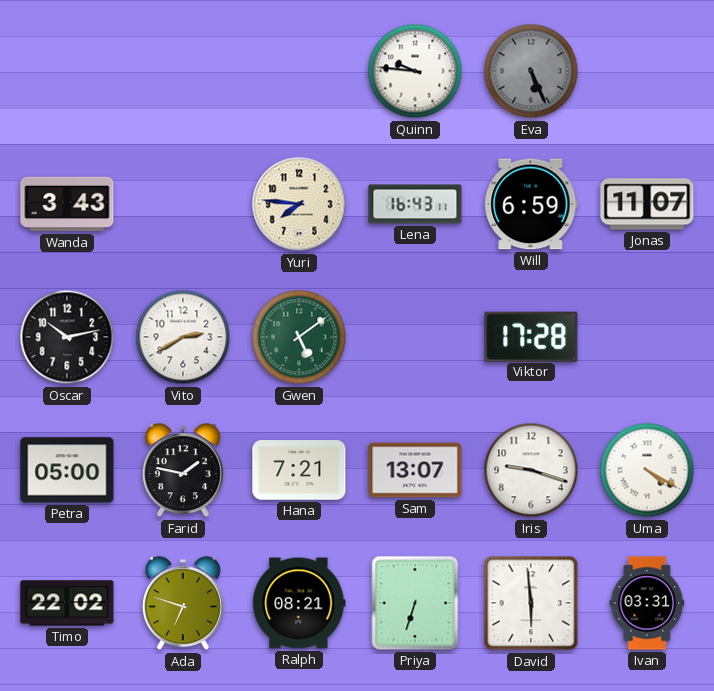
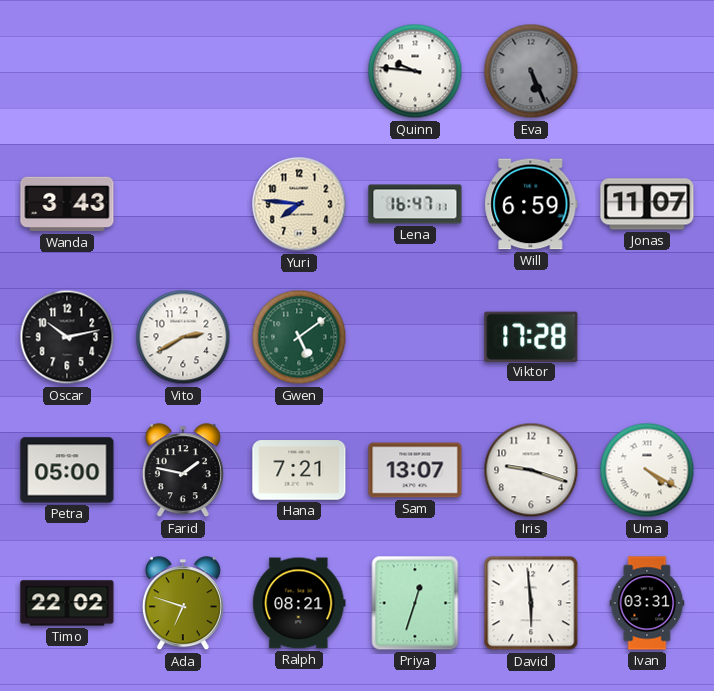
Lena: 16:43 -> 16:47 (415, 204)
Priya: 6:33 -> 12:33 (415, 603)
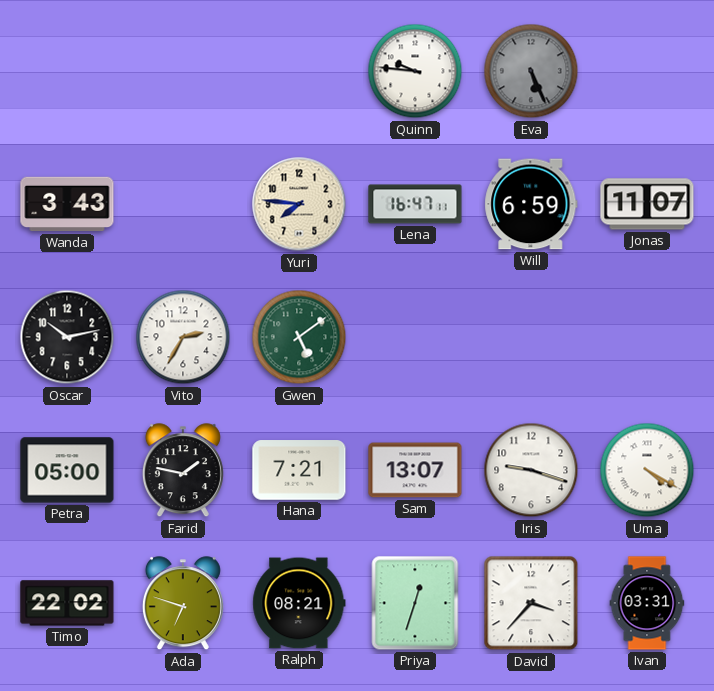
Vito: 2:40 -> 2:35 (183, 337)
Viktor: 17:28 -> none (531, 336)
David: 5:59 -> 3:37 (531, 603)
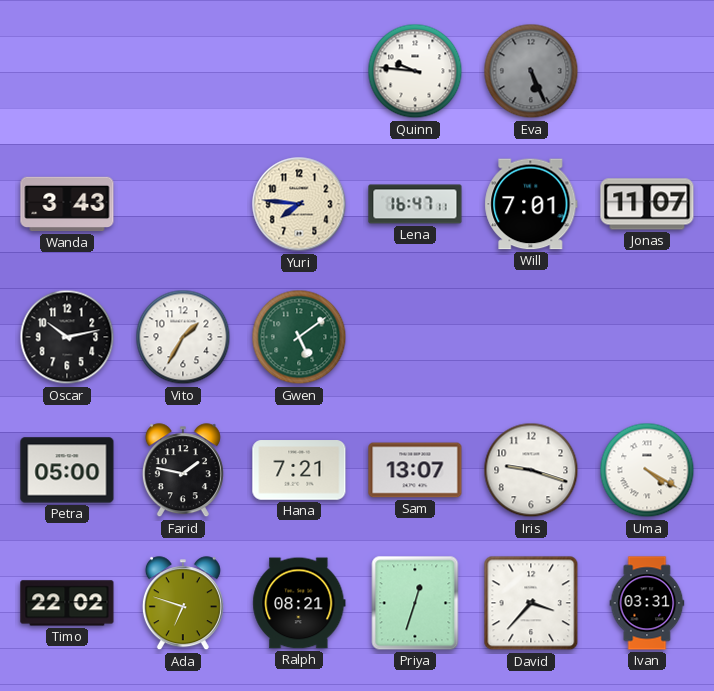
Will: 6:59 -> 7:01 (531, 204)
Vito: 2:35 -> 1:35 (183, 337)
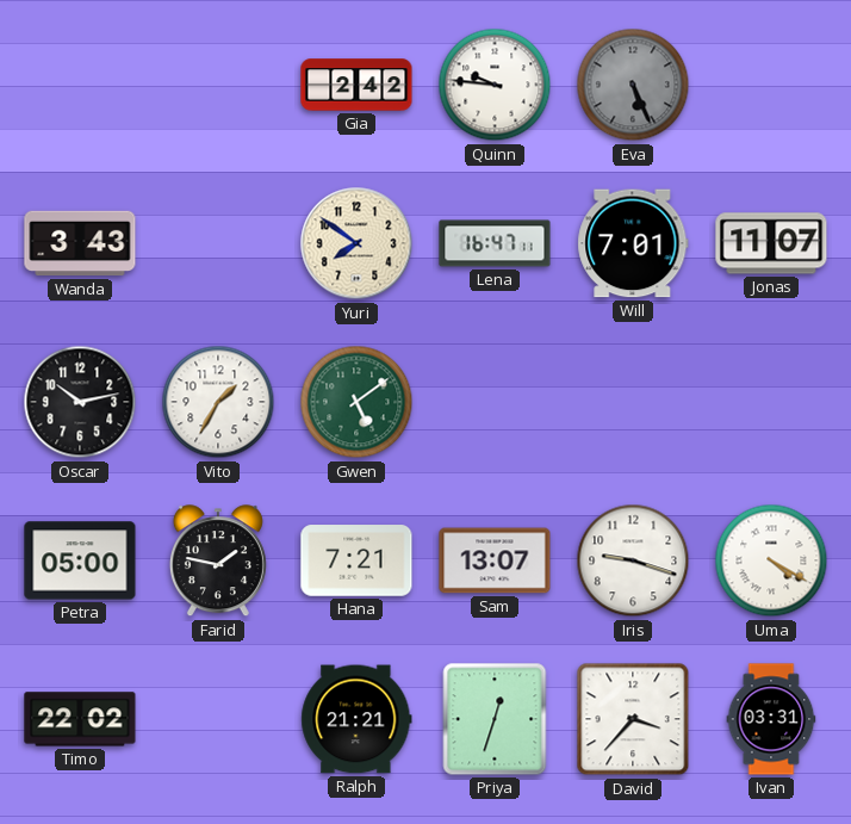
Gia: none -> 2:42 (356, 85)
Yuri: 7:46 -> 7:51 (356, 243)
Ada: 6:48 -> none (183, 604)
Ralph: 08:21 -> 21:21 (356, 719)
